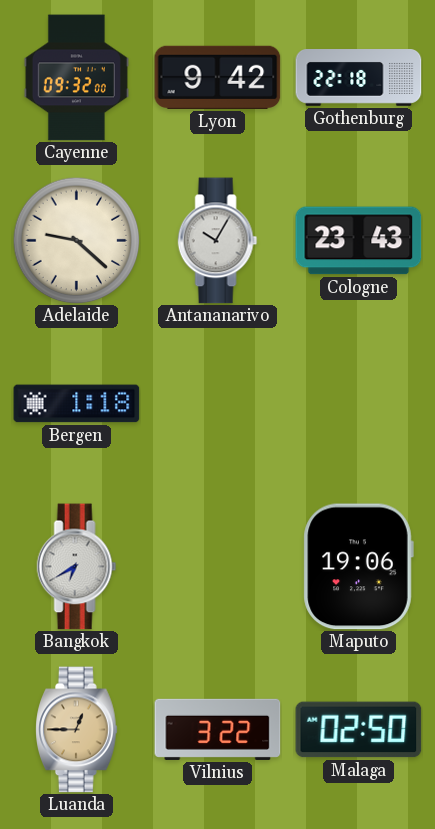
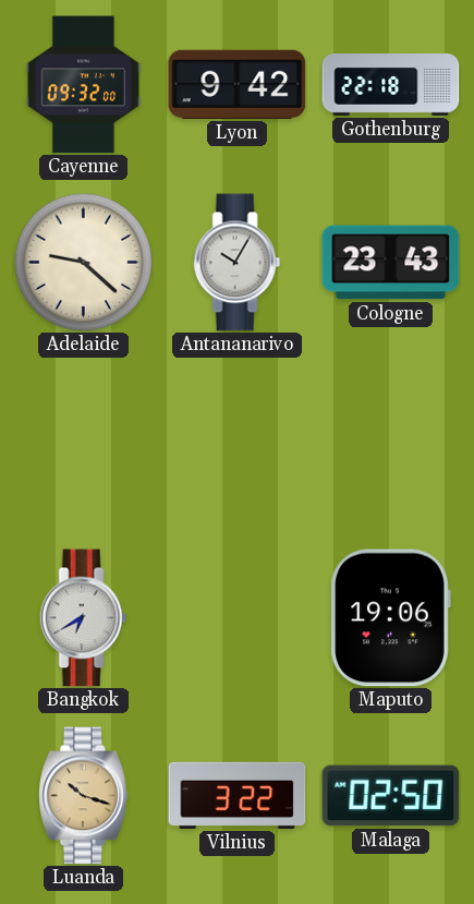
Bergen: 1:18 -> none (77, 404)
Luanda: 12:45 -> 10:18 (84, 796)
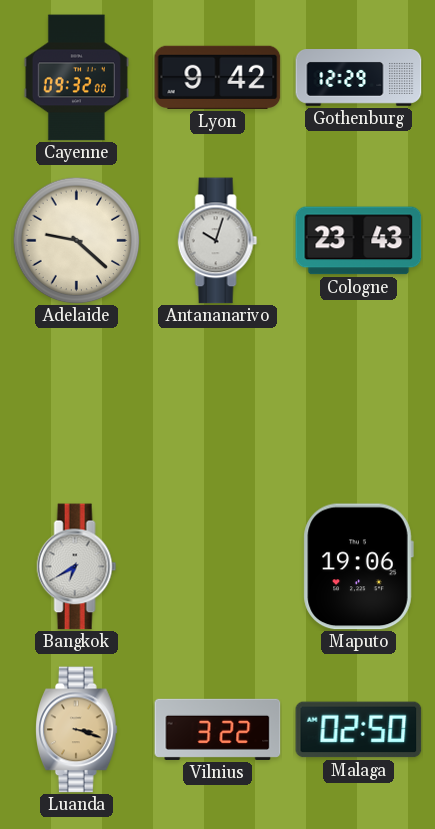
Gothenburg: 22:18 -> 12:29 (359, 78)
Antananarivo: 10:05 -> 10:03 (218, 241)
Luanda: 10:18 -> 3:18 (77, 730)
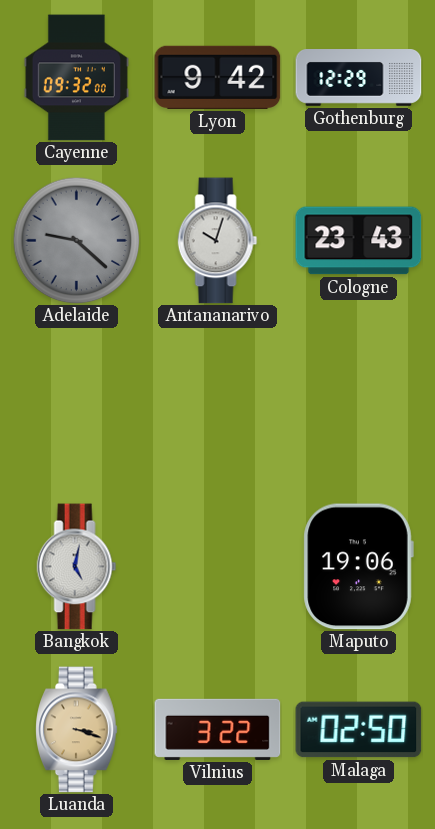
Adelaide dial: cream -> grey (76, 240)
Bangkok: 6:40 -> 5:02 (77, 567)
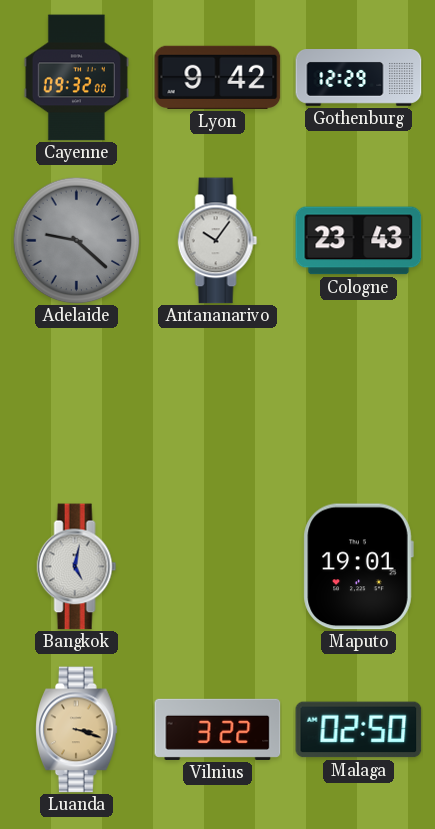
Antananarivo: 10:03 -> 10:06 (218, 241)
Maputo: 19:06 -> 19:01 (358, 567)
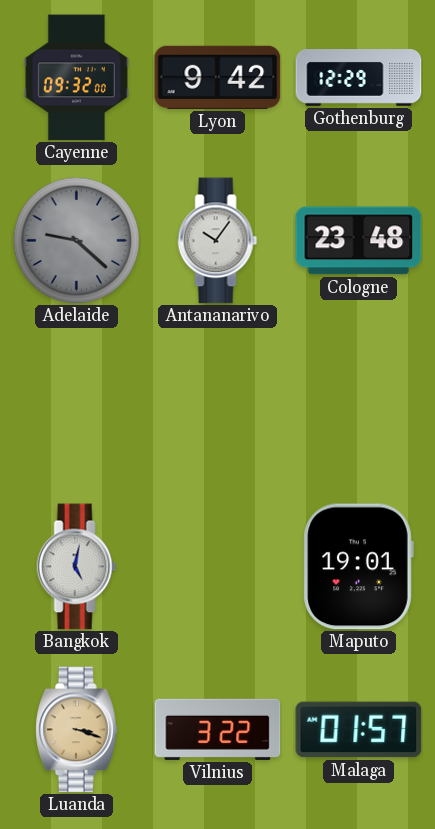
Cologne: 23:43 -> 23:48 (359, 241)
Malaga: 02:50 -> 01:57 (359, 730)
